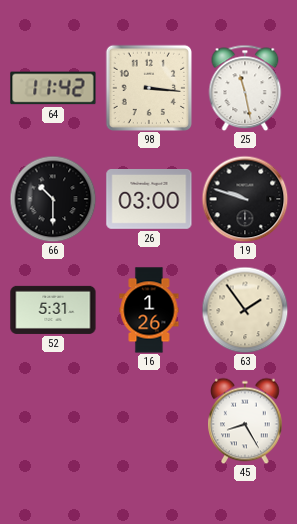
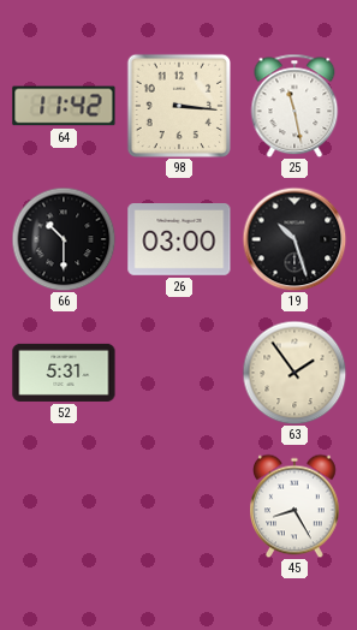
19: 9:48 -> 10:27 (294, 239)
16: 1:26 -> none (149, 310)
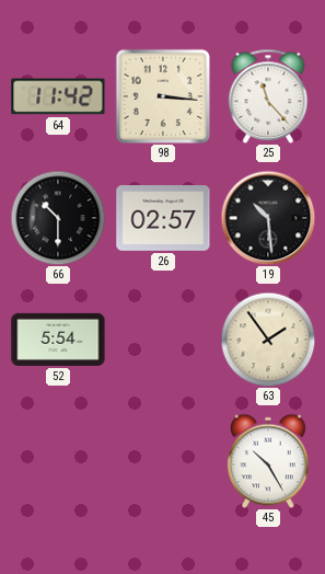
25: 11:28 -> 11:23 (268, 96)
26: 03:00 -> 02:57 (163, 219)
19: 10:27 -> 10:29 (268, 218)
52: 5:31 -> 5:54 (58, 340)
45: 8:25 -> 10:25 (269, 461)
